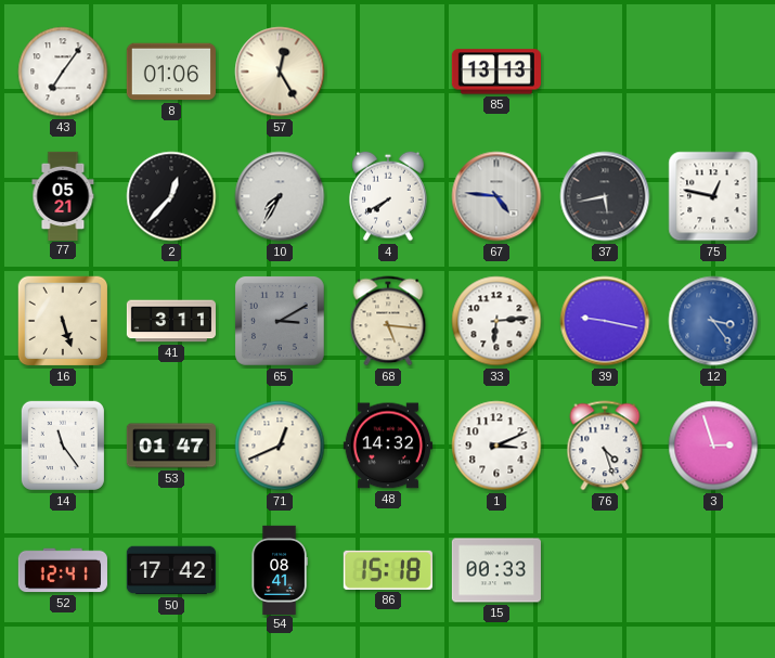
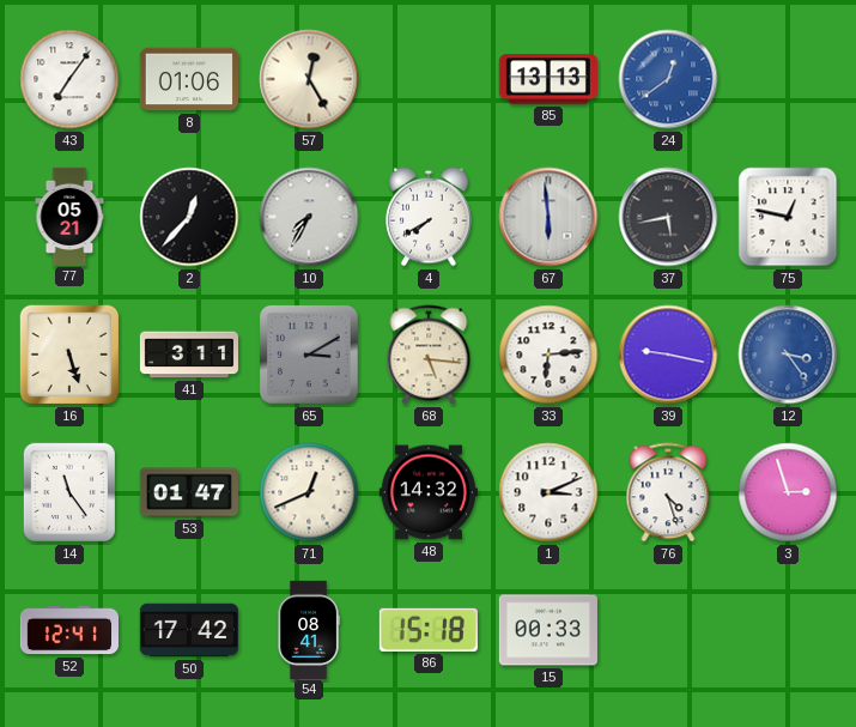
24: none -> 12:39 (668, 79)
67: 4:46 -> 5:59 (548, 217)
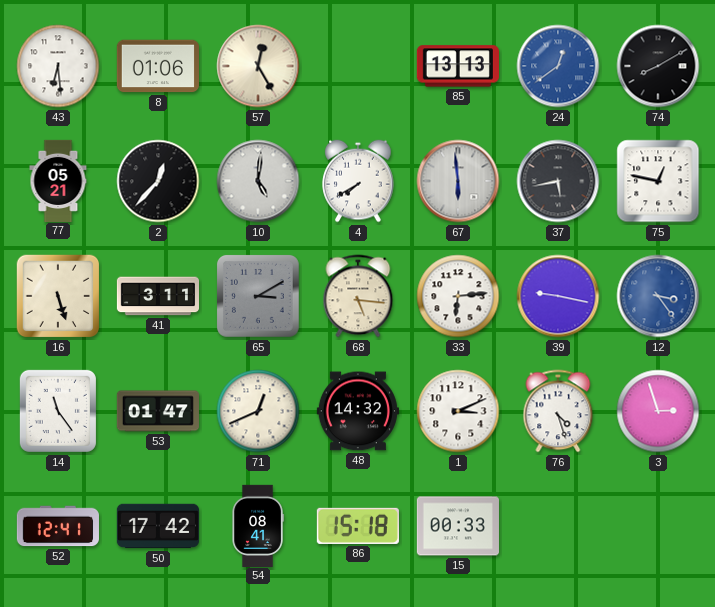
43: 7:06 -> 6:29 (58, 66)
74: none -> 8:10 (658, 66)
10: 7:35 -> 5:01 (258, 181)
